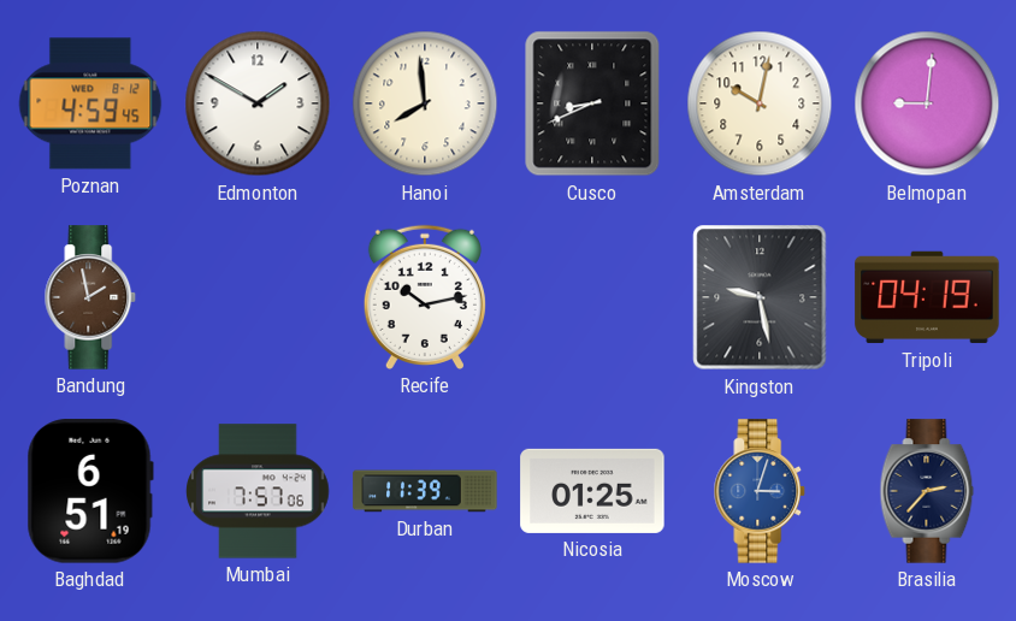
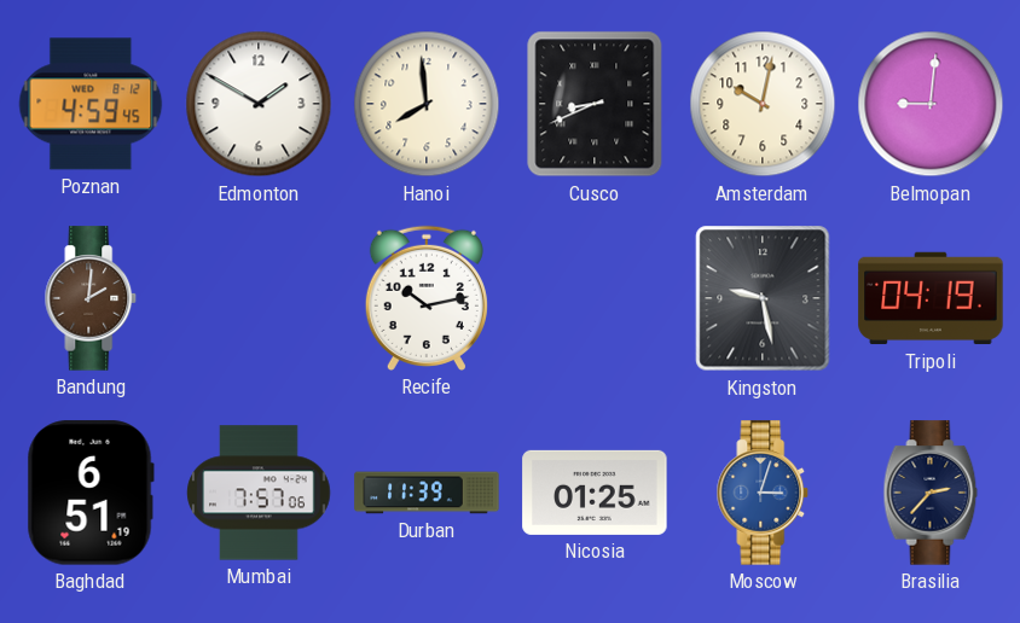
Bandung: 1:58 -> 2:01 (91, 298)
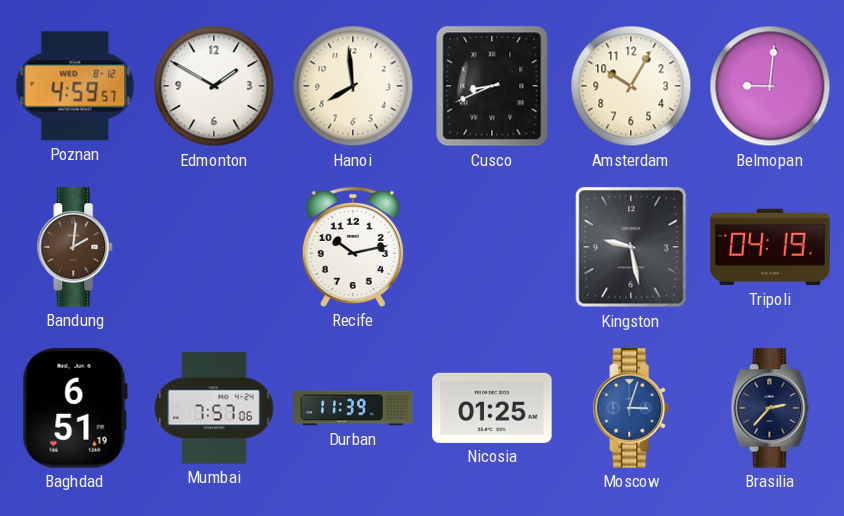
Poznan: 4:59:45 -> 4:59:57 (75, 86)
Amsterdam: 10:02 -> 10:05 (631, 86)
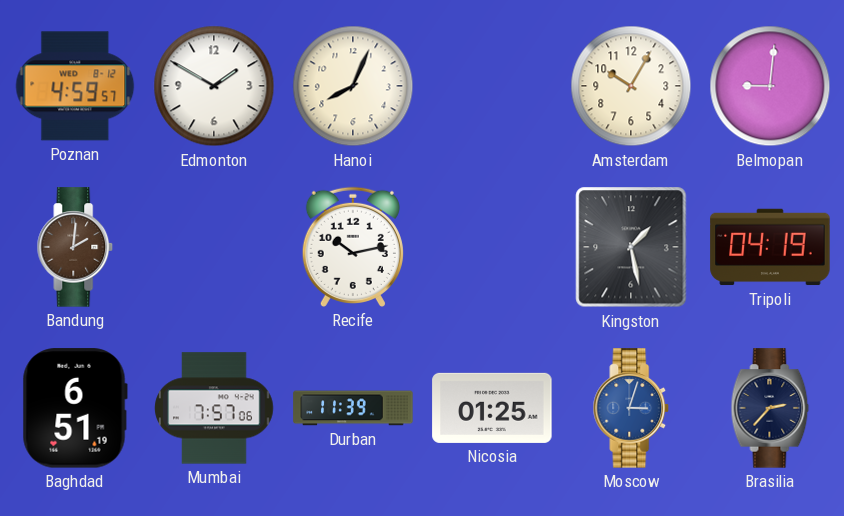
Hanoi: 7:59 -> 8:04 (353, 86)
Cusco: 8:41 -> none (492, 86)
Kingston: 9:28 -> 1:28 (631, 247)
